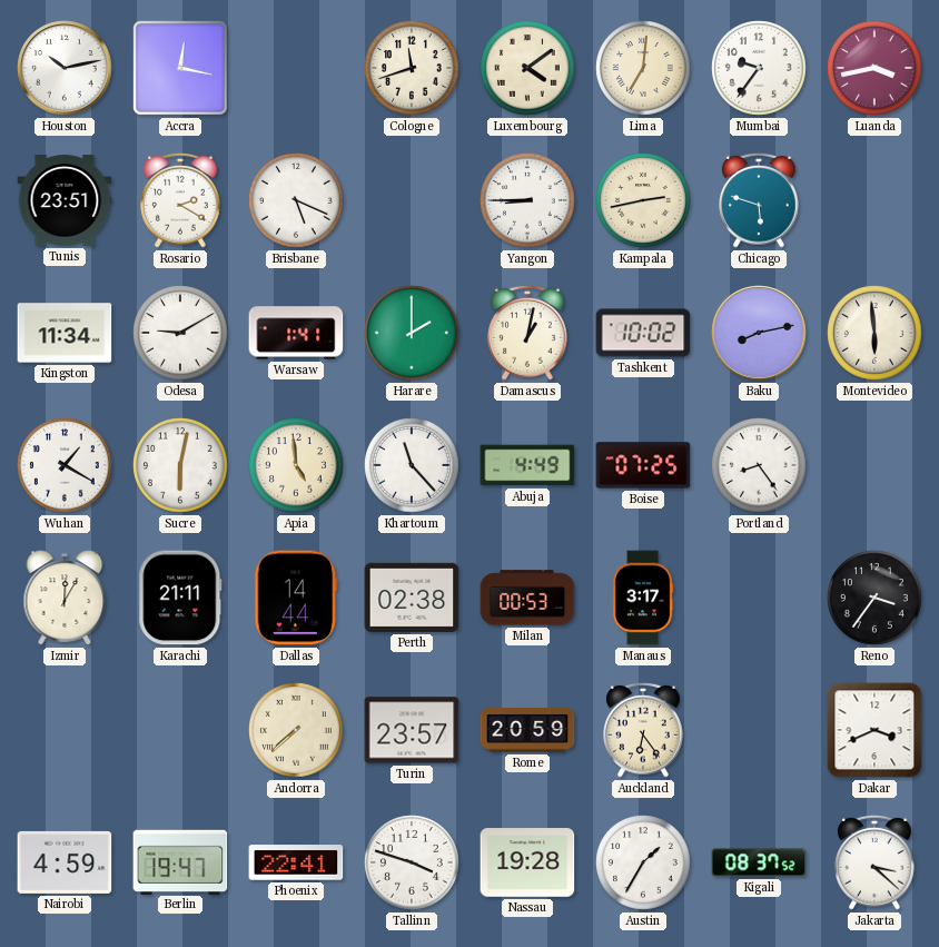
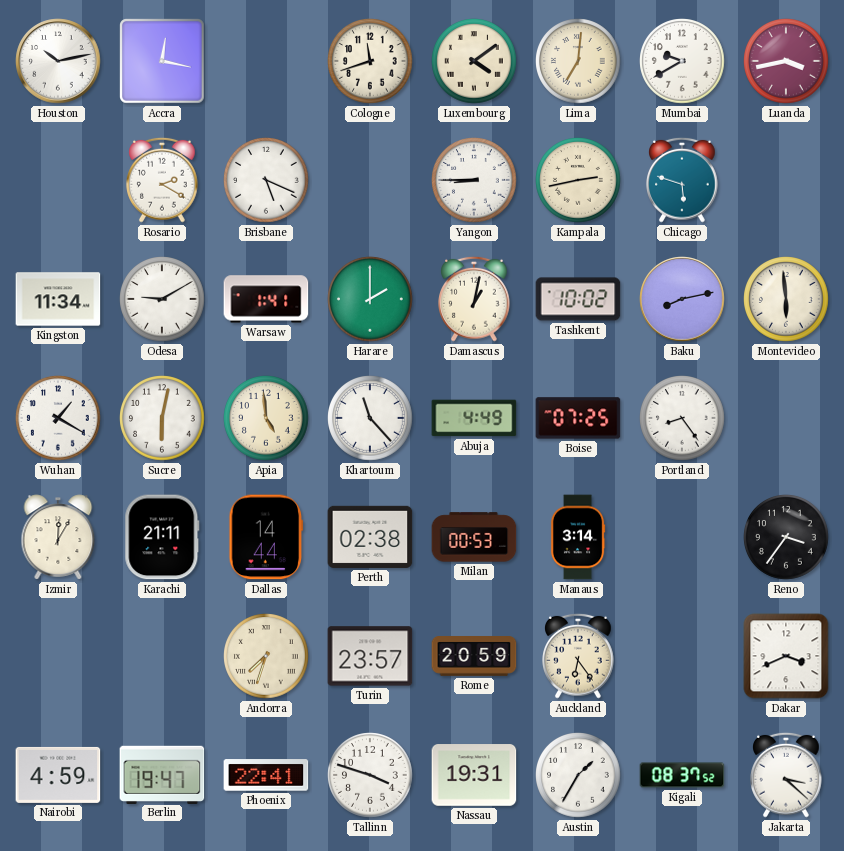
Mumbai: 9:36 -> 9:40 (682, 61)
Tunis: 23:51 -> none (65, 200)
Manaus: 3:17 -> 3:14 (578, 537)
Andorra: 7:38 -> 7:33 (266, 656)
Nassau: 19:28 -> 19:31 (474, 775)
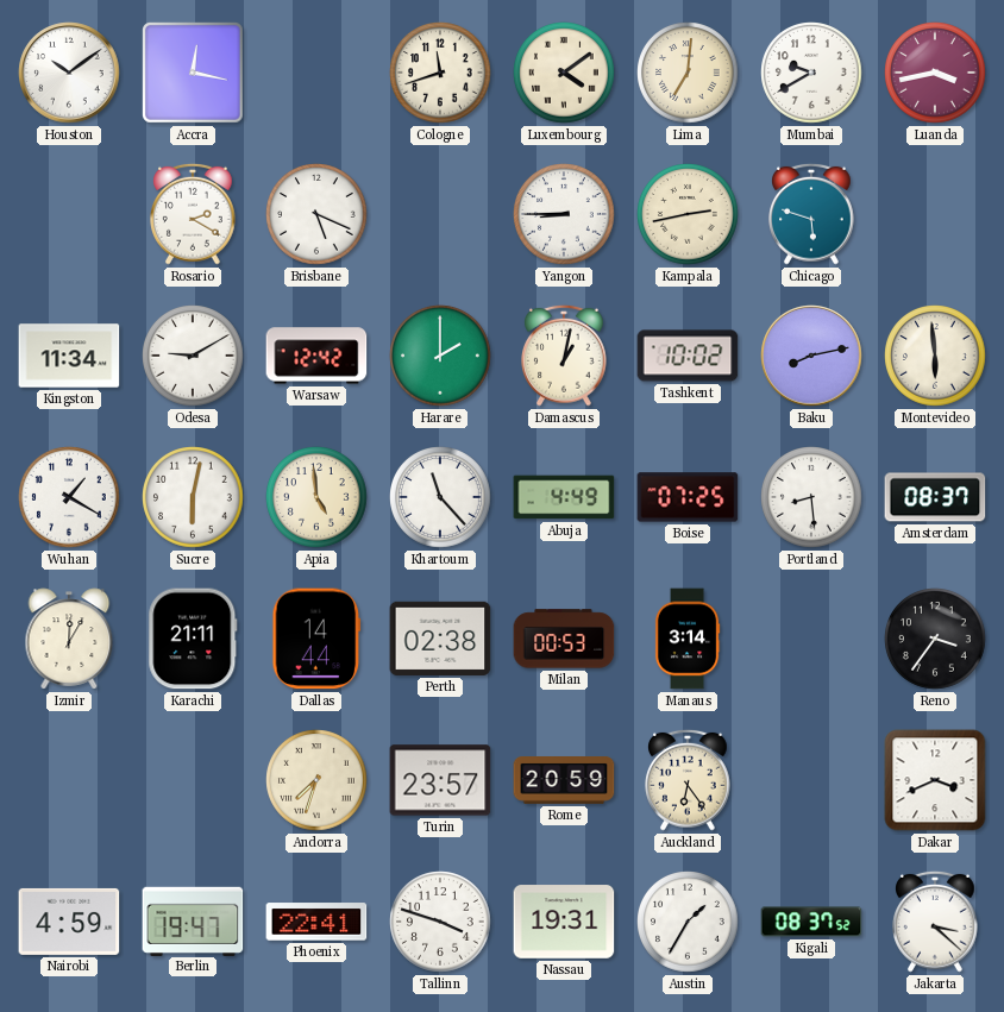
Houston: 10:13 -> 10:09 (69, 73)
Warsaw: 1:41 -> 12:42 (316, 356)
Portland: 8:24 -> 8:29 (811, 497)
Amsterdam: none -> 08:37 (935, 497)
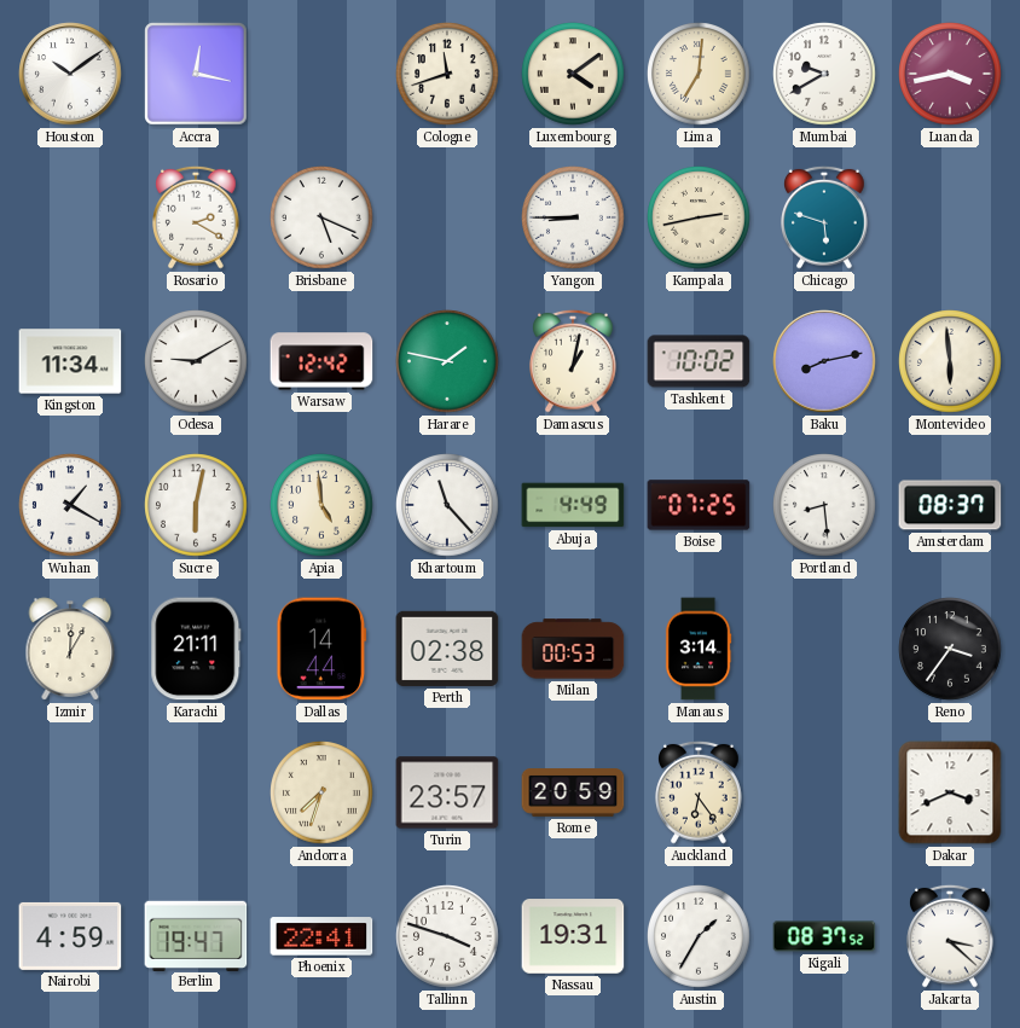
Harare: 2:00 -> 1:47 (447, 361)
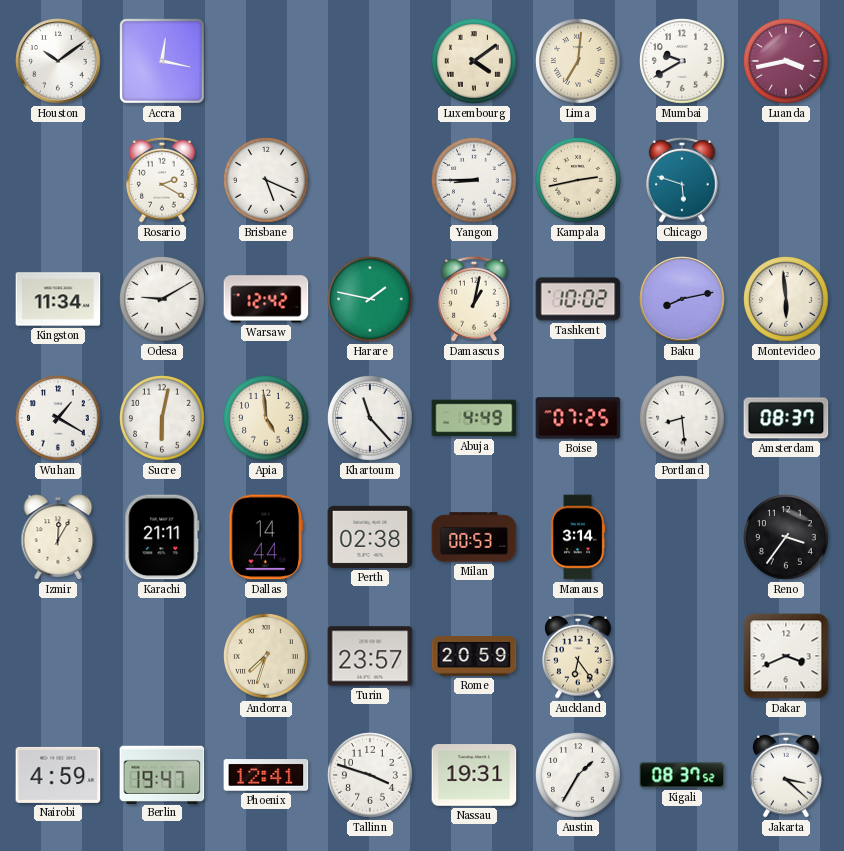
Cologne: 11:42 -> none (447, 74)
Phoenix: 22:41 -> 12:41 (266, 775)
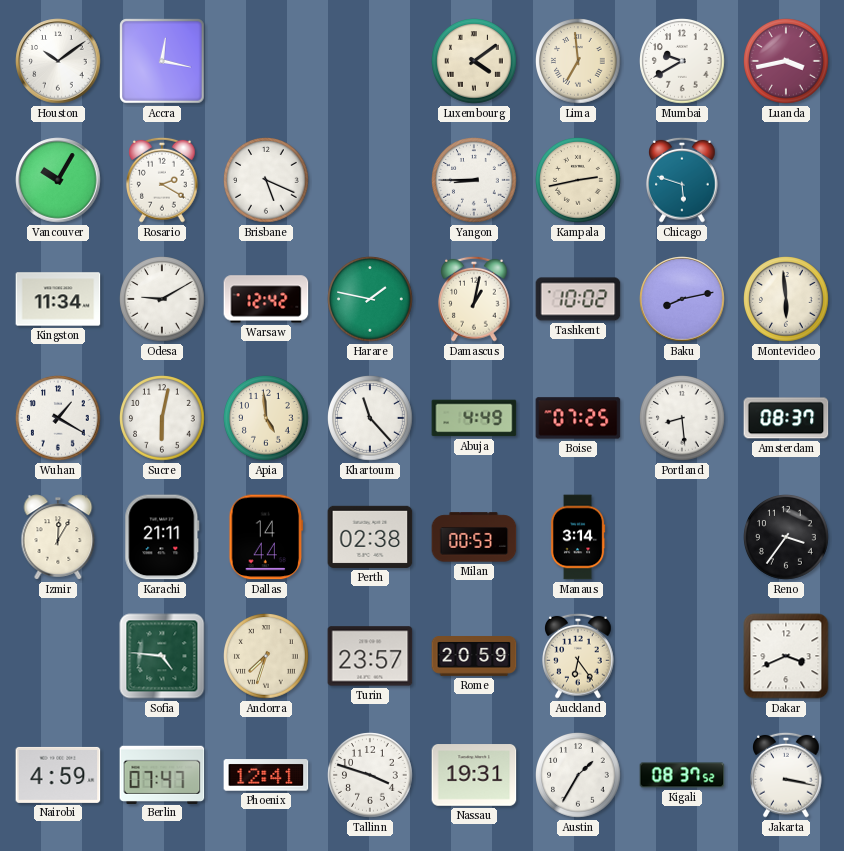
Lima: 7:01 -> 6:59 (578, 61)
Vancouver: none -> 10:05 (58, 180)
Sofia: none -> 4:46 (162, 656)
Berlin: 19:47 -> 07:47 (162, 774)
Jakarta: 3:22 -> 3:17 (787, 775)
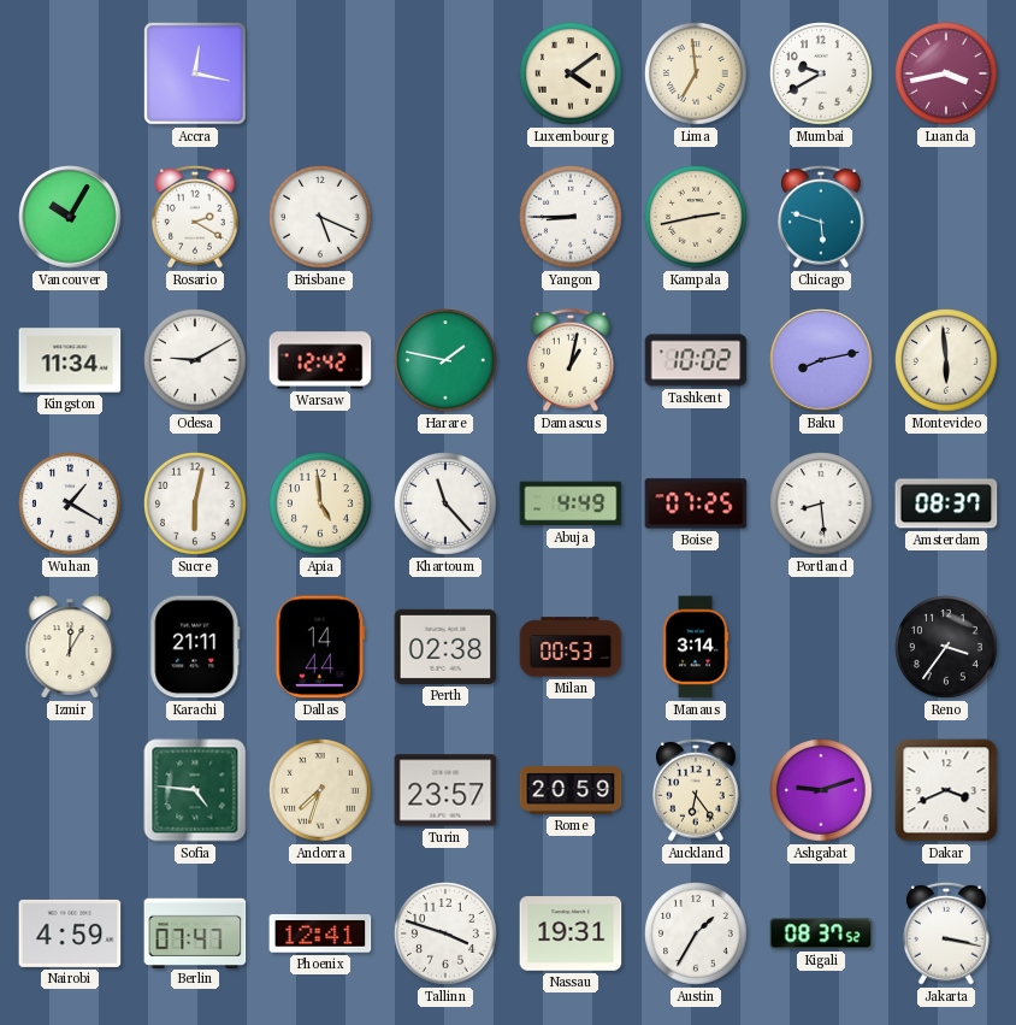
Houston: 10:09 -> none (58, 61)
Ashgabat: none -> 9:12 (821, 790)
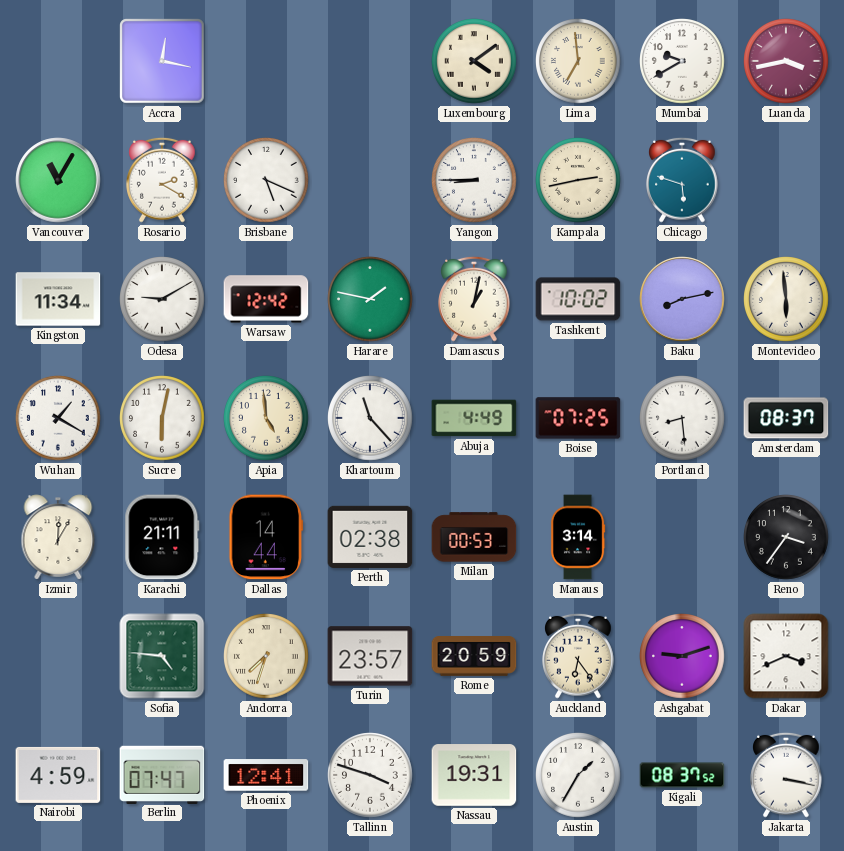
Vancouver: 10:05 -> 11:05 (58, 180)
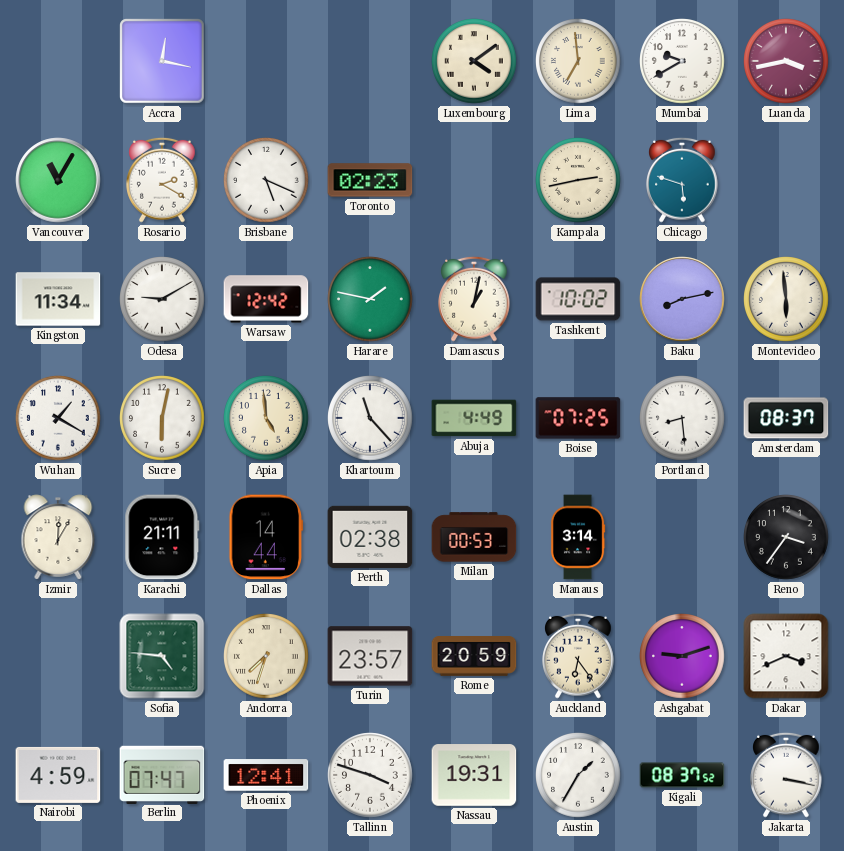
Toronto: none -> 02:23 (370, 180)
Yangon: 8:45 -> none (474, 180)
